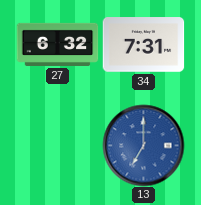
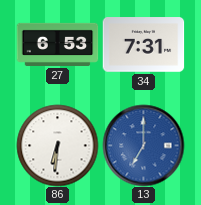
27: 6:32 -> 6:53 (57, 44)
86: none -> 6:31 (57, 145)
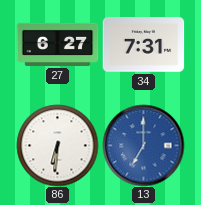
27: 6:53 -> 6:27 (57, 44)
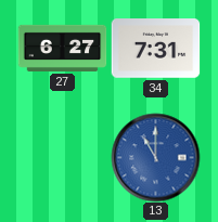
86: 6:31 -> none (57, 145)
13: 7:00 -> 11:00 (155, 157)
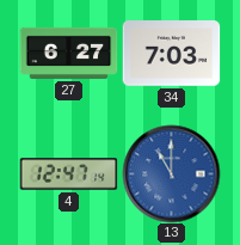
34: 7:31 -> 7:03 (171, 54)
4: none -> 12:47 (68, 174)
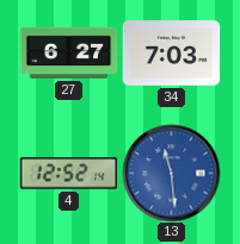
4: 12:47 -> 12:52 (68, 174)
13: 11:00 -> 11:29 (171, 173)
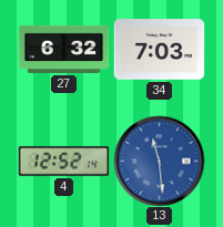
27: 6:27 -> 6:32 (63, 49)
